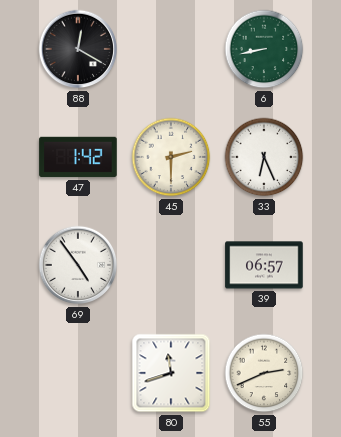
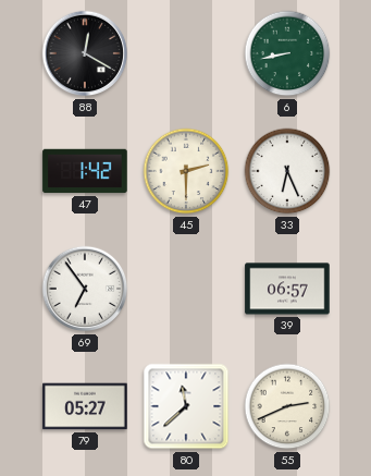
69: 4:54 -> 6:54 (85, 289)
79: none -> 05:27 (85, 406)
80: 11:42 -> 11:38 (186, 406)
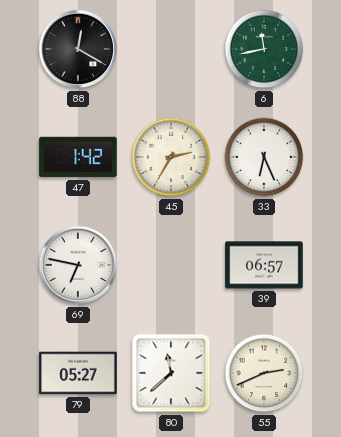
6: 8:43 -> 11:43 (264, 49)
45: 2:30 -> 2:35 (171, 157)
69: 6:54 -> 6:47 (78, 265)
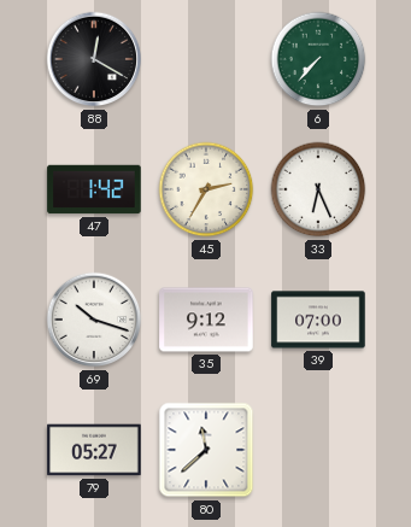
6: 11:43 -> 7:37 (318, 59)
69: 6:47 -> 10:18 (94, 320)
35: none -> 9:12 (206, 320)
39: 06:57 -> 07:00 (318, 320)
55: 2:41 -> none (264, 373)
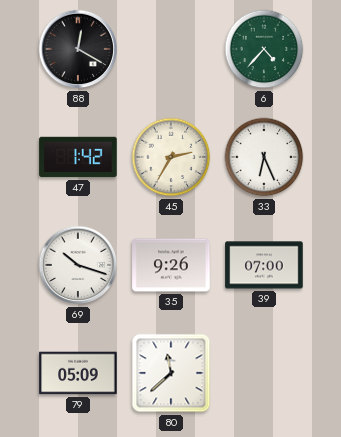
6: 7:37 -> 4:37 (264, 49)
35: 9:12 -> 9:26 (171, 265)
79: 05:27 -> 05:09 (78, 373)
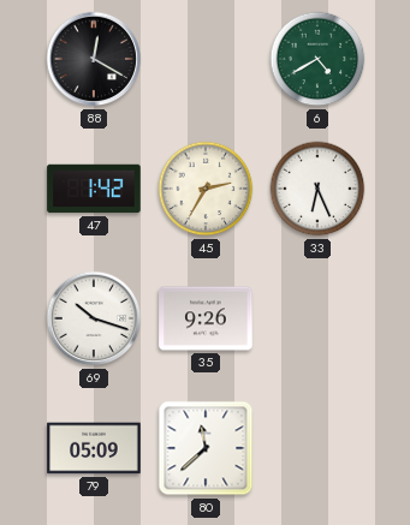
6: 4:37 -> 4:40 (317, 59)
39: 07:00 -> none (264, 265)
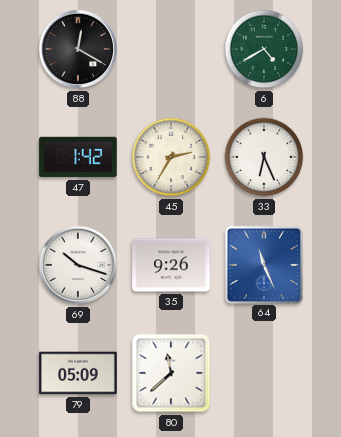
64: none -> 11:26 (263, 264)
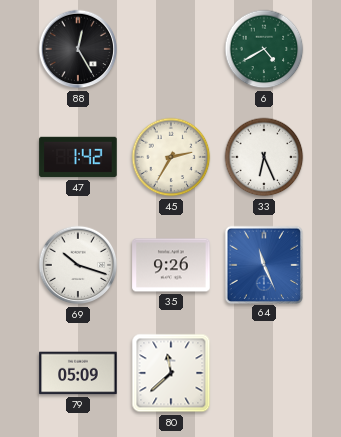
88: 12:20 -> 12:25 (78, 49)
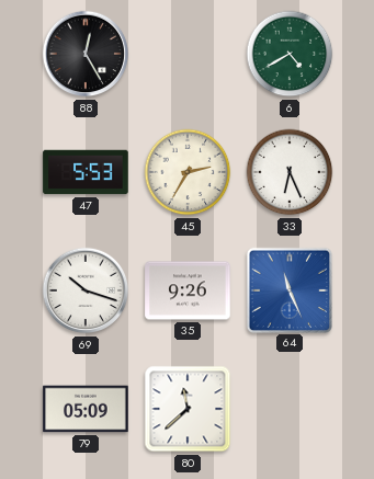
47: 1:42 -> 5:53 (86, 172)
